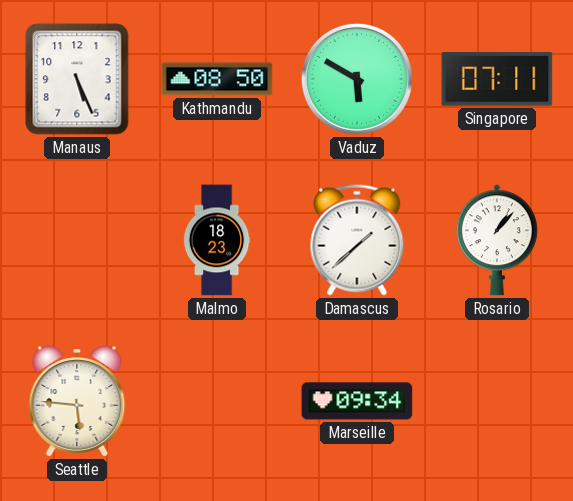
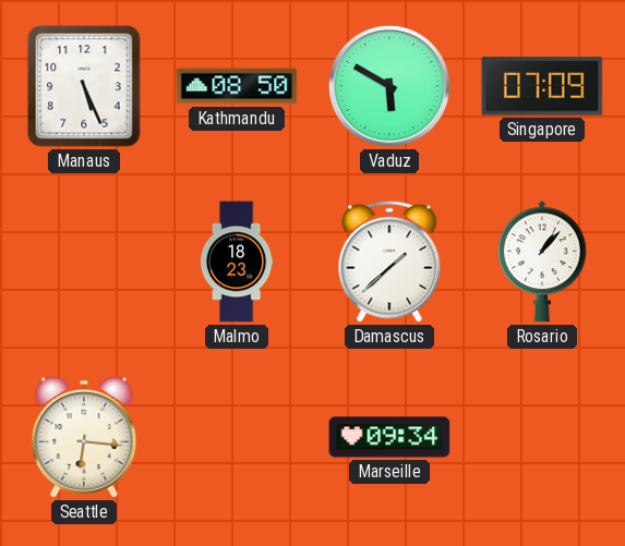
Singapore: 07:11 -> 07:09 (542, 86)
Seattle: 5:46 -> 6:16 (84, 437)
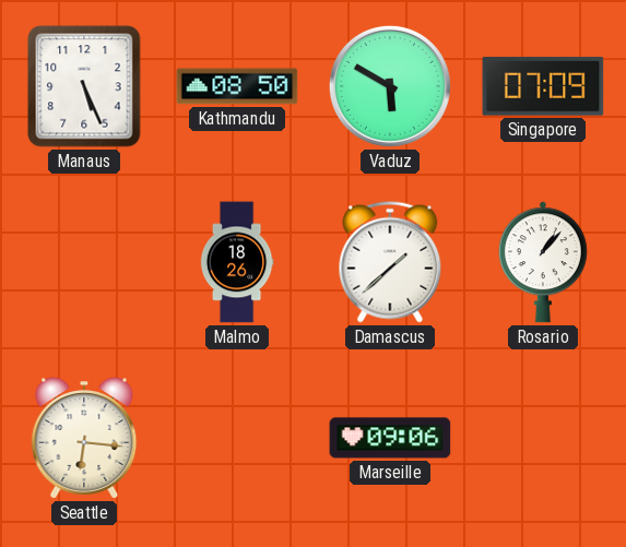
Malmo: 18:23 -> 18:26 (237, 262)
Marseille: 09:34 -> 09:06 (390, 438)
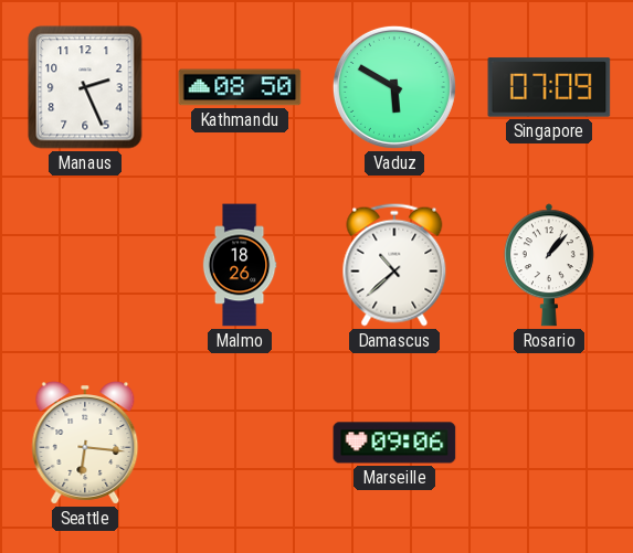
Manaus: 5:26 -> 2:26 (85, 87)
Damascus: 1:38 -> 10:38 (394, 265)
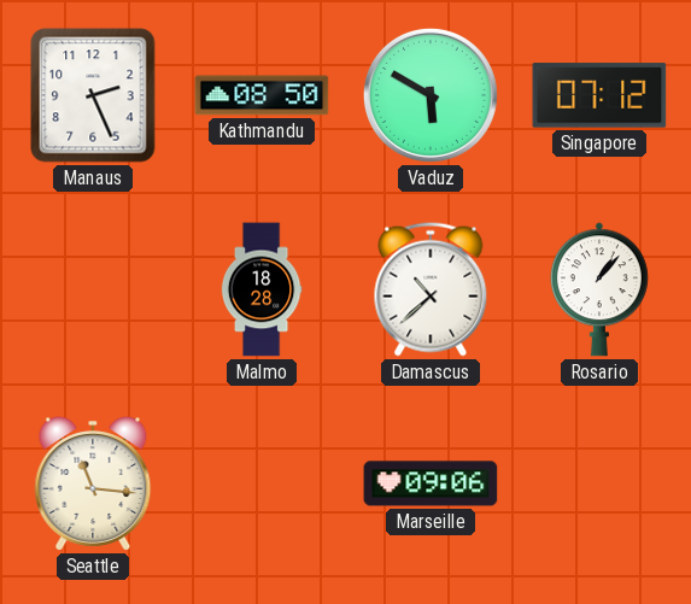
Singapore: 07:09 -> 07:12 (599, 95)
Malmo: 18:26 -> 18:28 (262, 289)
Seattle: 6:16 -> 11:16 (93, 483)
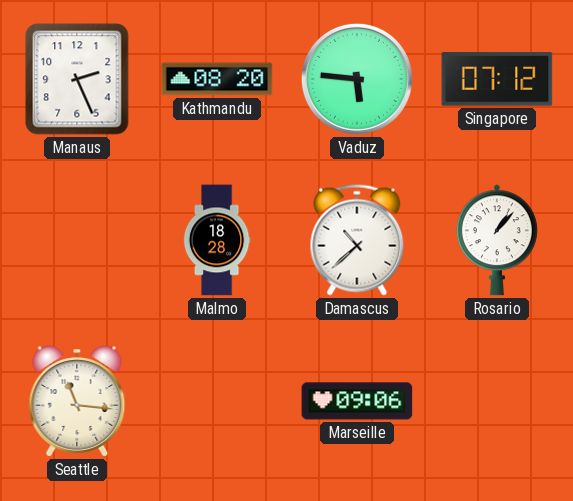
Kathmandu: 08:50 -> 08:20 (217, 79)
Vaduz: 5:50 -> 5:46 (357, 79)
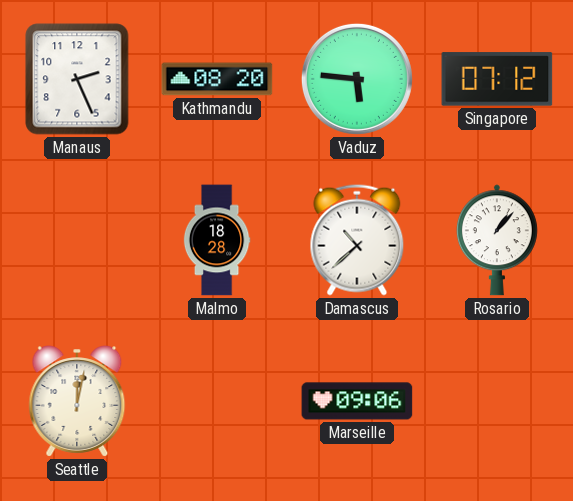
Seattle: 11:16 -> 12:02 (77, 401)
